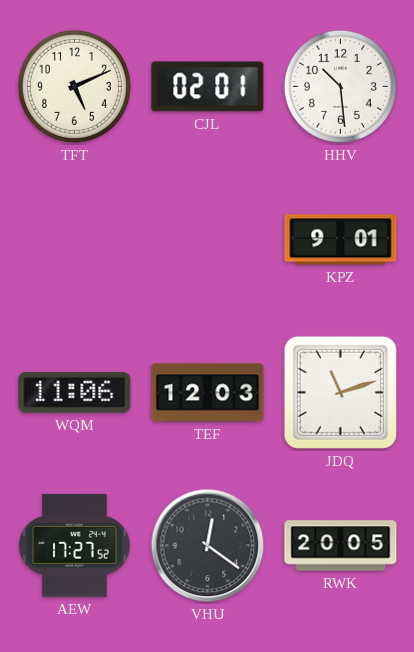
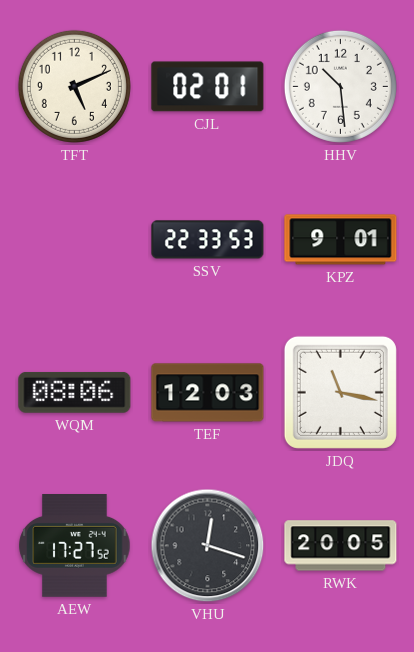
SSV: none -> 22:33 (208, 240)
WQM: 11:06 -> 08:06 (75, 392)
JDQ: 11:12 -> 11:17 (340, 392)
VHU: 12:21 -> 12:18 (208, 546)
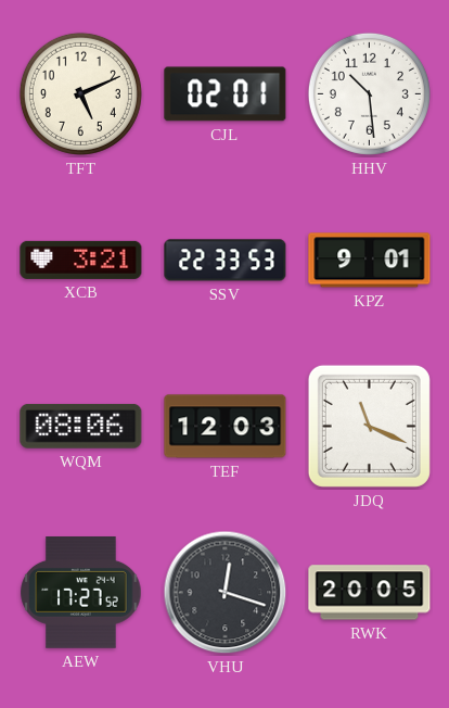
XCB: none -> 3:21 (81, 260)
JDQ: 11:17 -> 11:19 (369, 426)
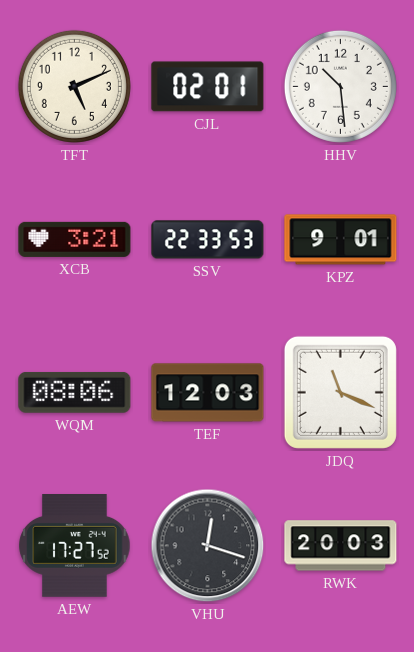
RWK: 20:05 -> 20:03 (341, 546)
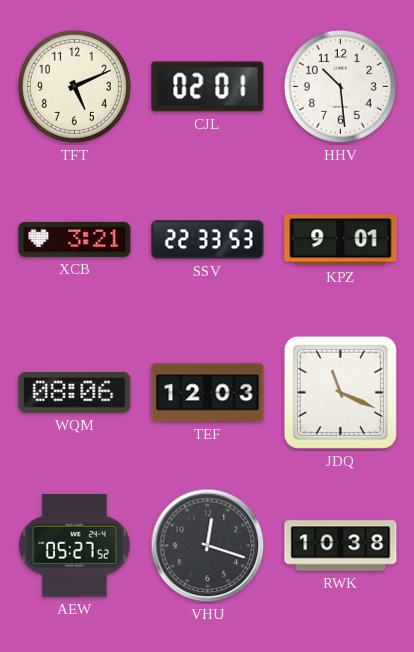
AEW: 17:27 -> 05:27 (75, 546)
RWK: 20:03 -> 10:38 (341, 546)
